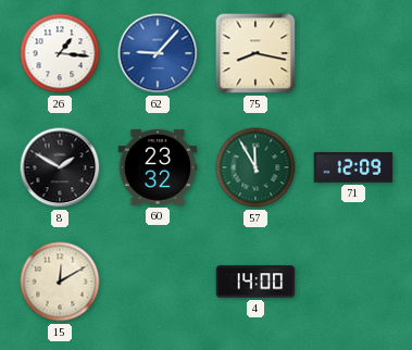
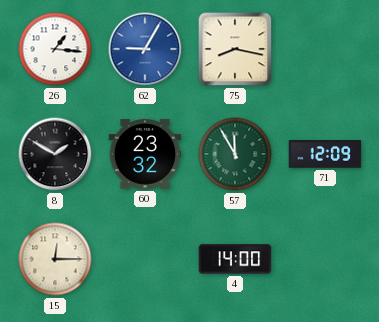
62: 9:07 -> 9:05 (145, 49)
15: 12:10 -> 12:15 (55, 259)
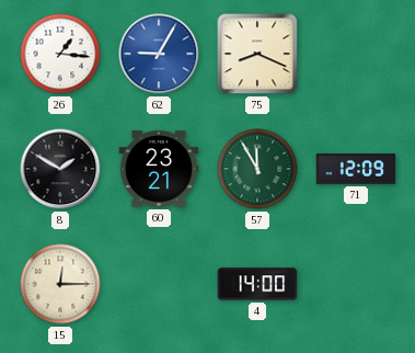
75: 8:17 -> 8:19 (257, 54)
60: 23:32 -> 23:21 (159, 169)
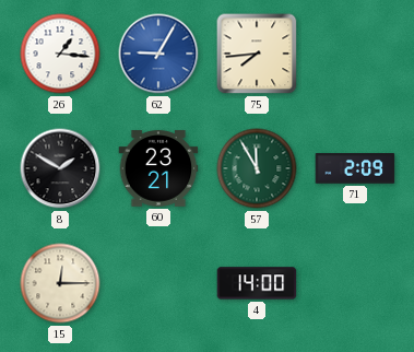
75: 8:19 -> 7:44 (257, 54)
71: 12:09 -> 2:09 (355, 168)
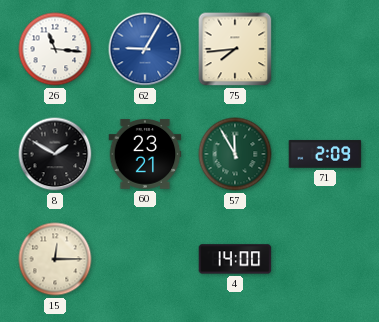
26: 1:16 -> 11:16 (55, 49)
